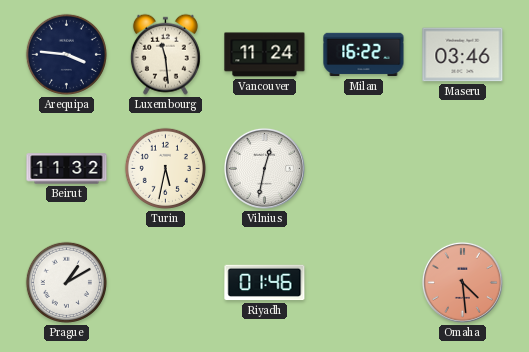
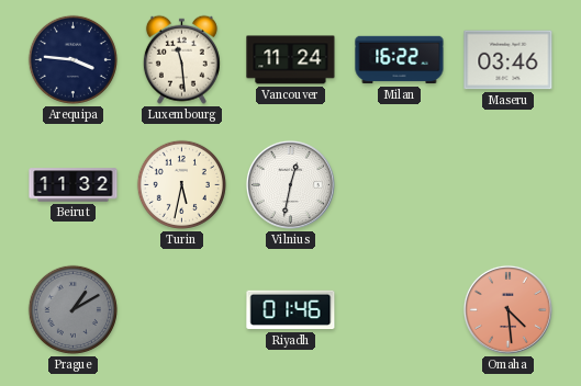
Prague dial: white -> grey (72, 309)
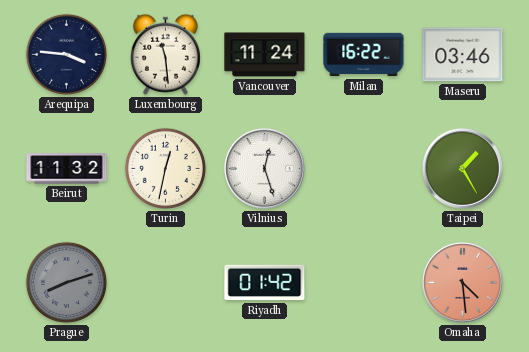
Turin: 5:32 -> 12:32 (165, 168)
Vilnius: 12:32 -> 12:27 (264, 168)
Taipei: none -> 1:25 (462, 168)
Prague: 1:10 -> 8:12 (66, 282)
Riyadh: 01:46 -> 01:42 (265, 283)
